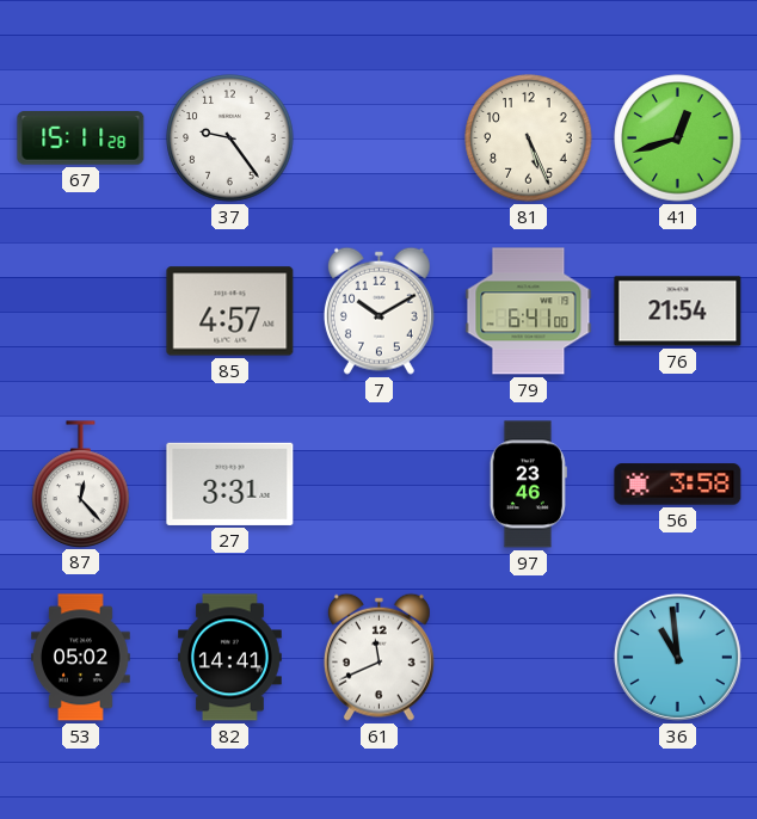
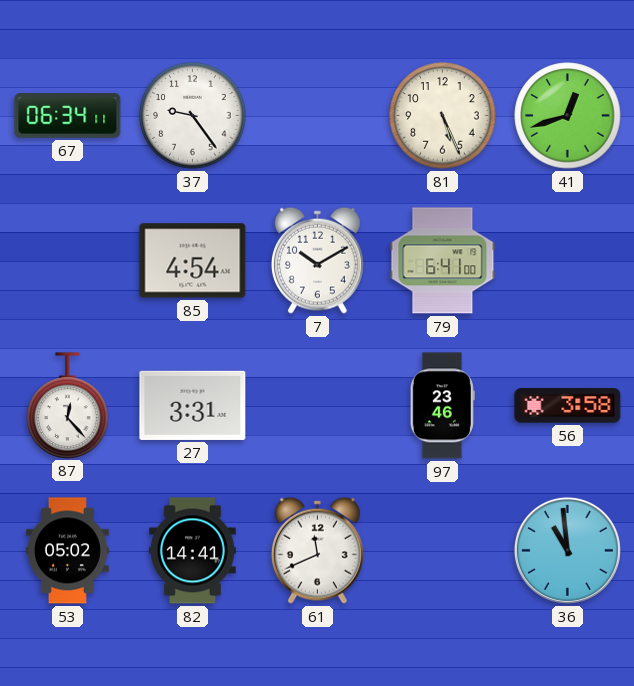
67: 15:11 -> 06:34 (68, 116)
85: 4:57 -> 4:54 (193, 261)
76: 21:54 -> none (678, 312)
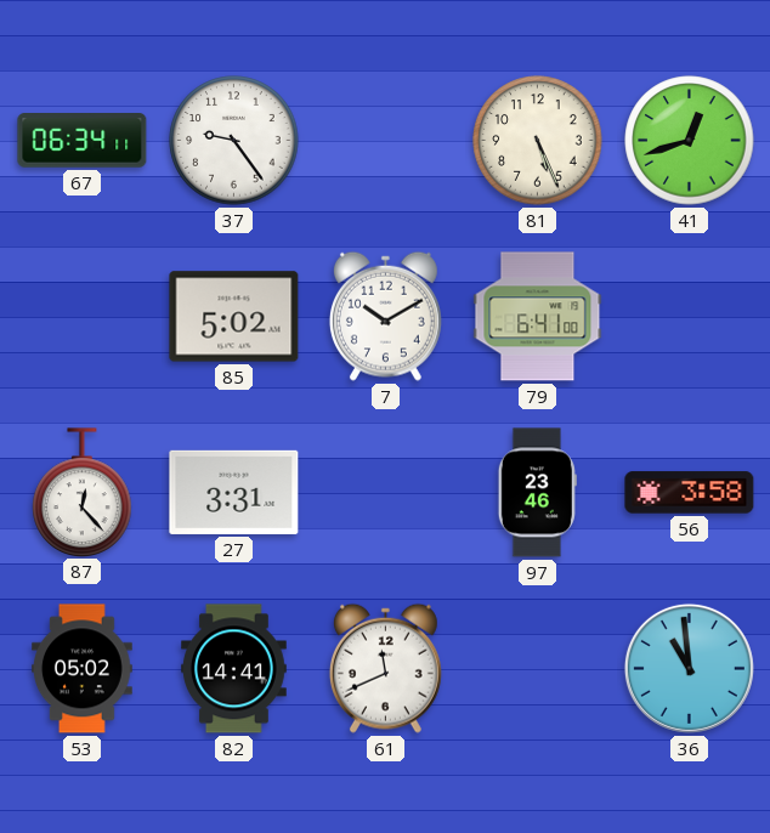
85: 4:54 -> 5:02 (234, 317)
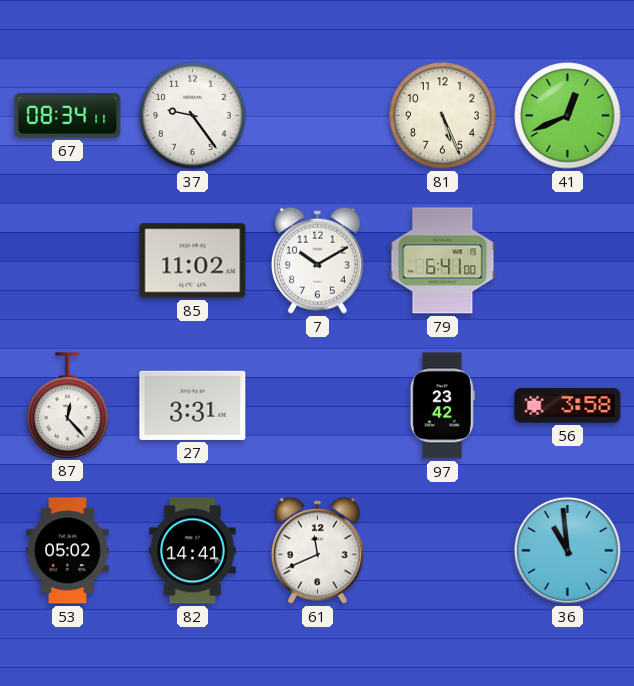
67: 06:34 -> 08:34 (68, 116)
41: 12:42 -> 12:41 (568, 116)
85: 5:02 -> 11:02 (193, 261)
97: 23:46 -> 23:42 (442, 406)
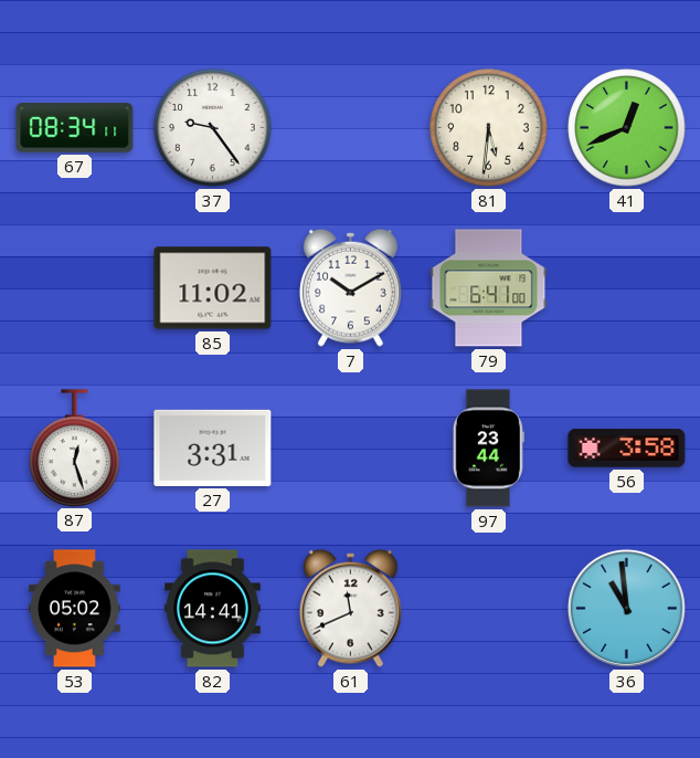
81: 5:26 -> 5:31 (489, 128)
87: 12:23 -> 12:27 (75, 448)
97: 23:42 -> 23:44 (488, 449)
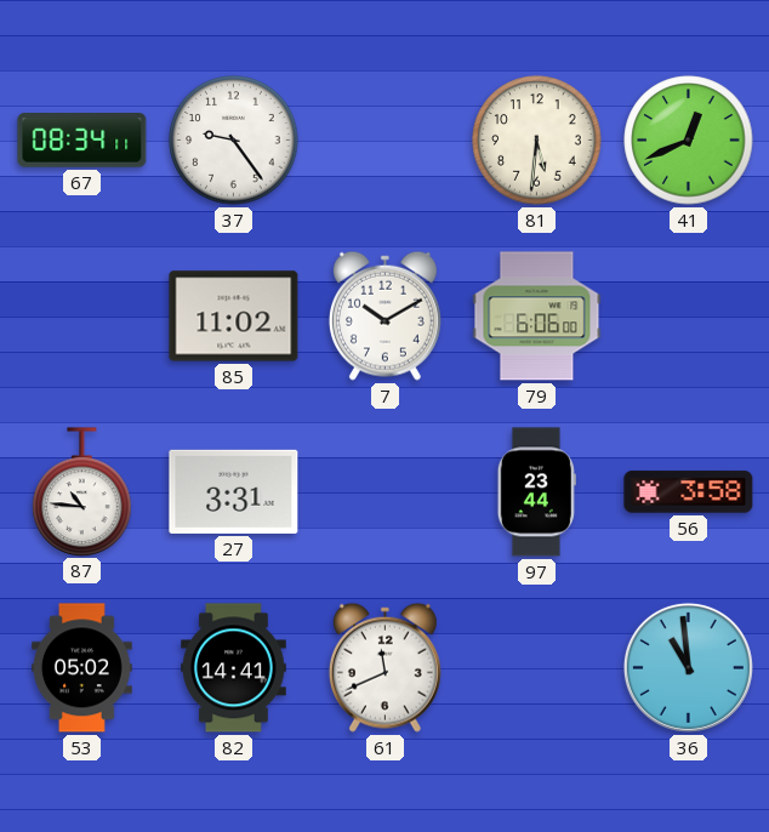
79: 6:41 -> 6:06 (537, 317)
87: 12:27 -> 10:46 (82, 491)
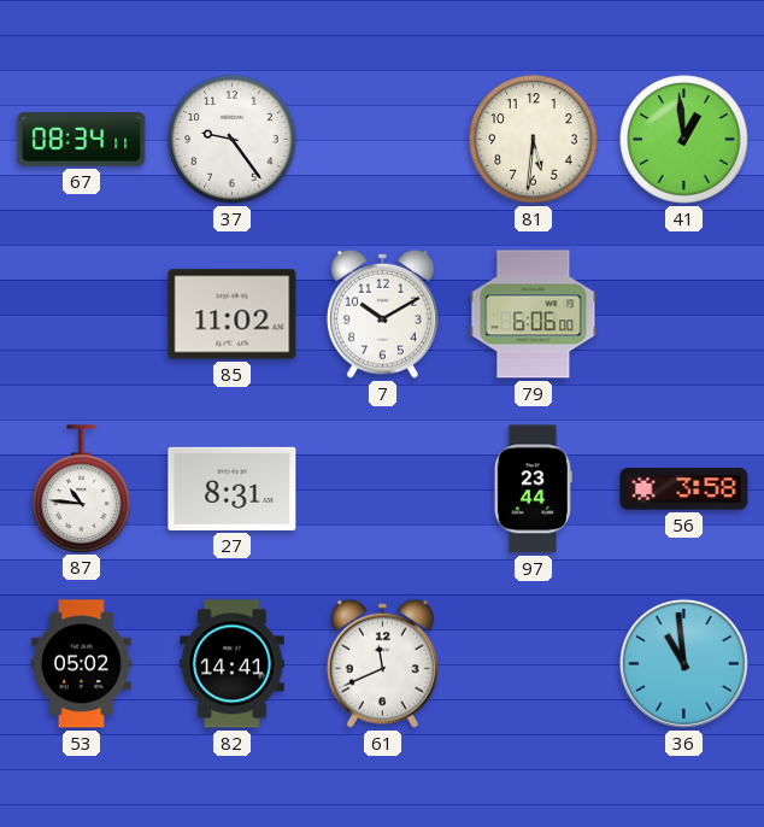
41: 12:41 -> 12:59 (684, 140)
27: 3:31 -> 8:31 (233, 488)
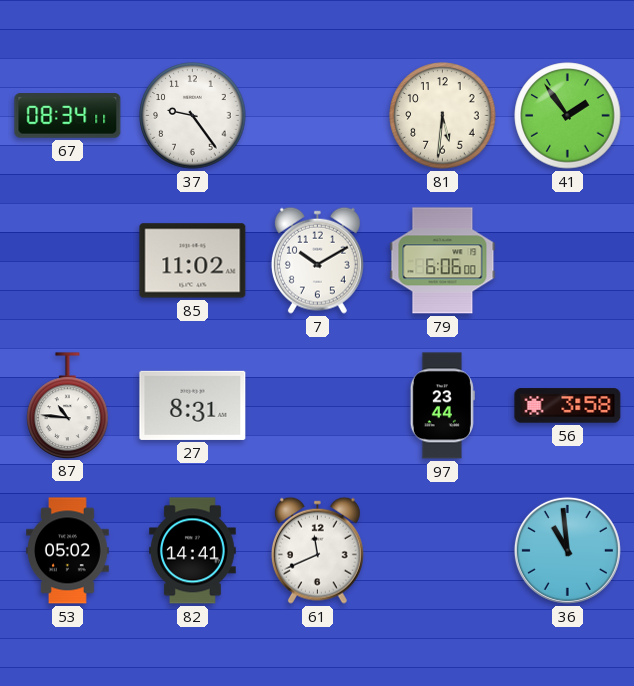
41: 12:59 -> 1:54 (568, 116)
